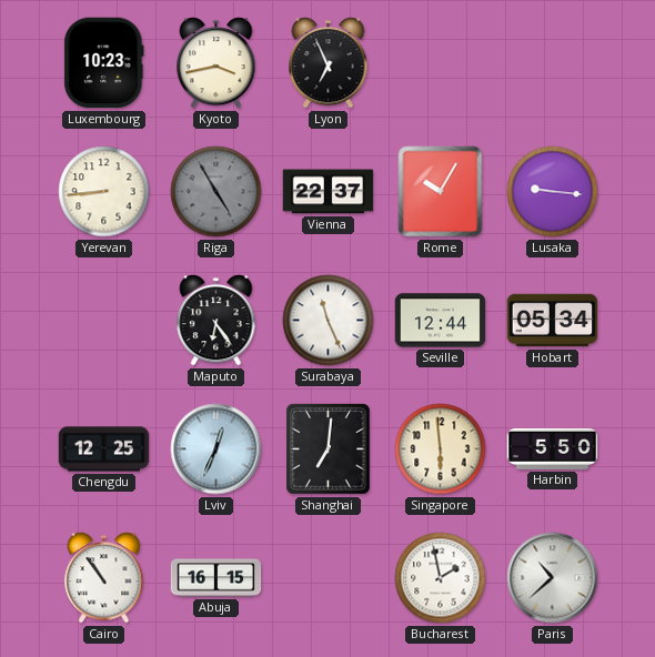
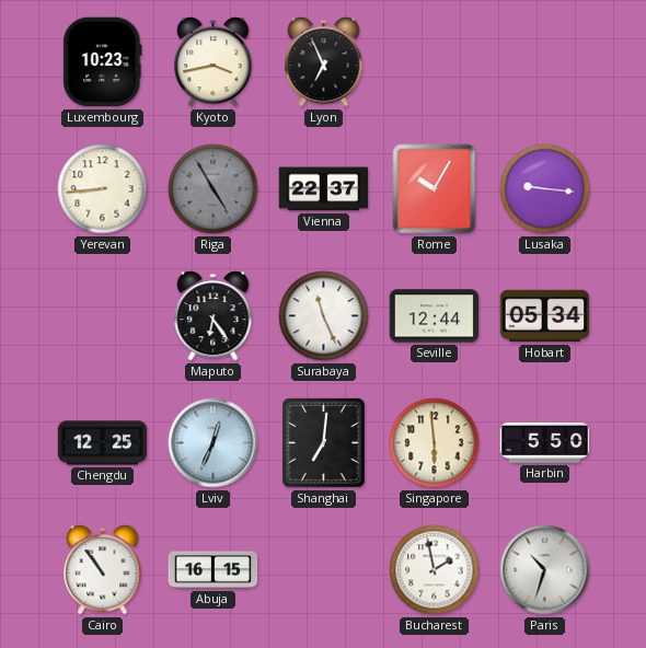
Paris: 10:38 -> 10:33 (545, 570)
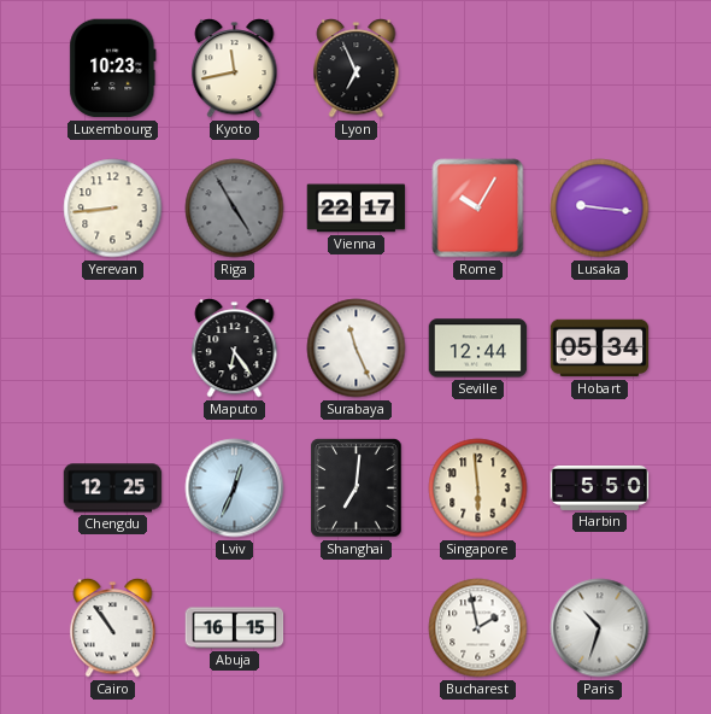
Kyoto: 3:43 -> 11:43 (235, 69)
Vienna: 22:37 -> 22:17 (357, 209)
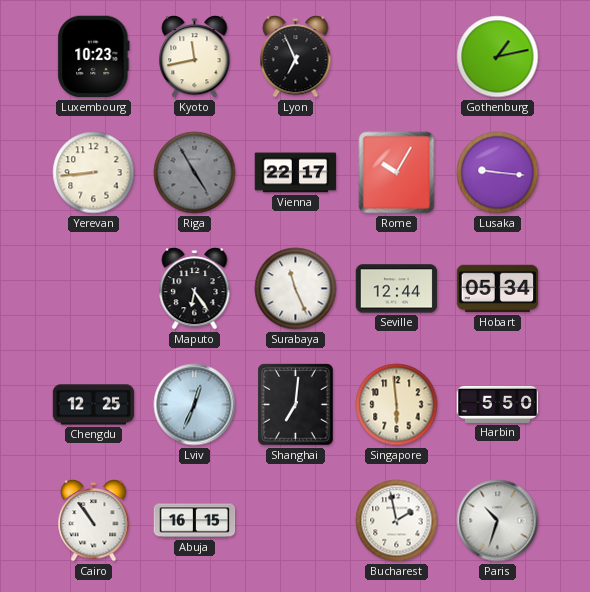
Gothenburg: none -> 1:13 (498, 57)
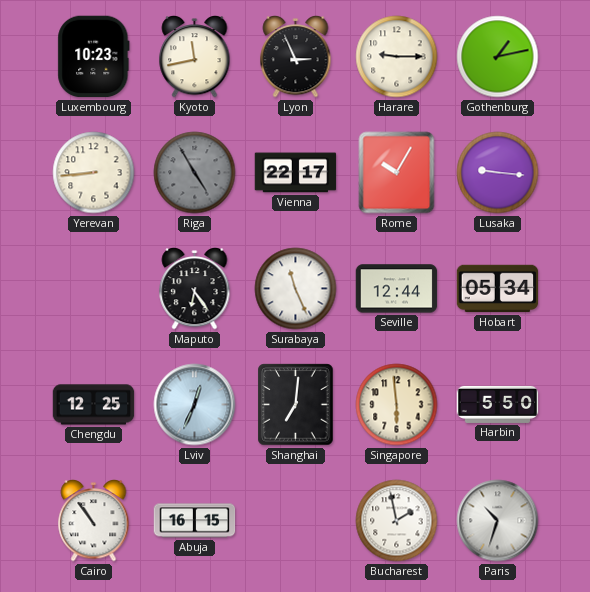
Lyon: 6:56 -> 2:56 (296, 57)
Harare: none -> 9:15 (397, 57)
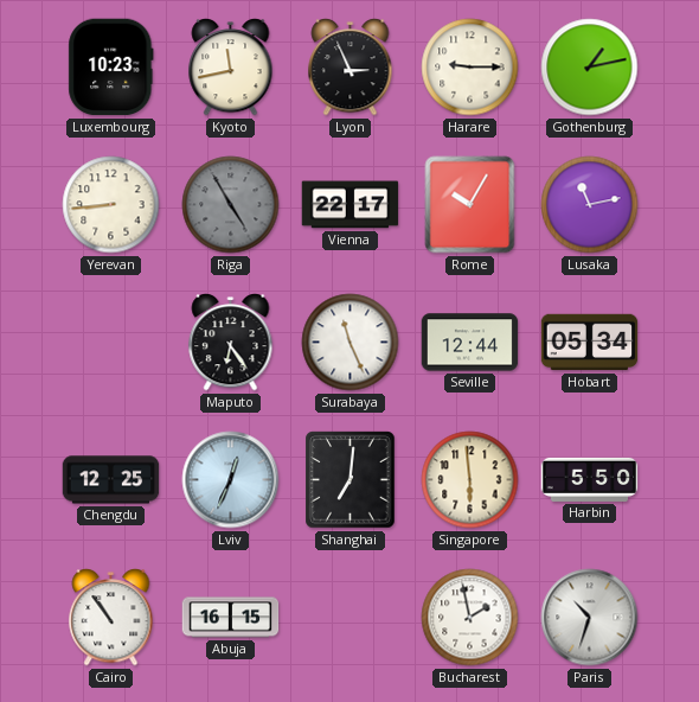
Lusaka: 9:16 -> 11:13 (590, 205)
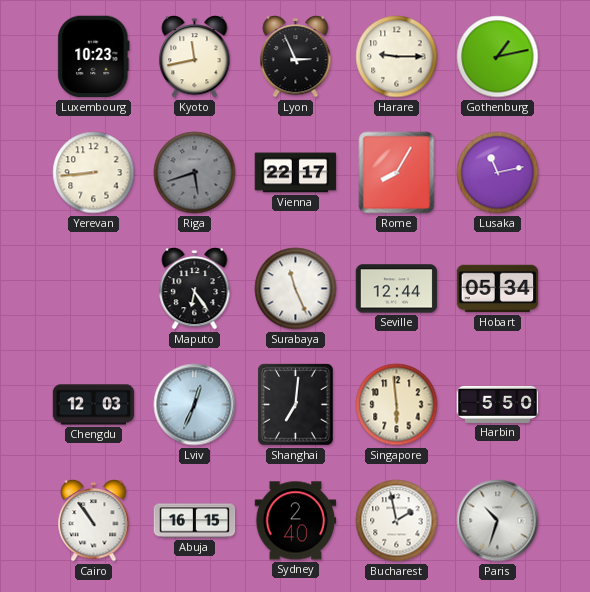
Riga: 4:55 -> 5:42 (195, 173)
Rome: 10:05 -> 8:05 (397, 173)
Chengdu: 12:25 -> 12:03 (94, 405)
Sydney: none -> 2:40 (296, 521)
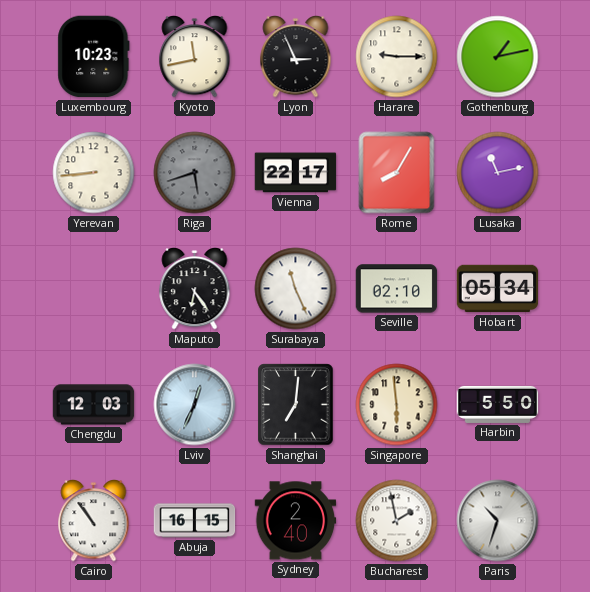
Seville: 12:44 -> 02:10 (397, 289)
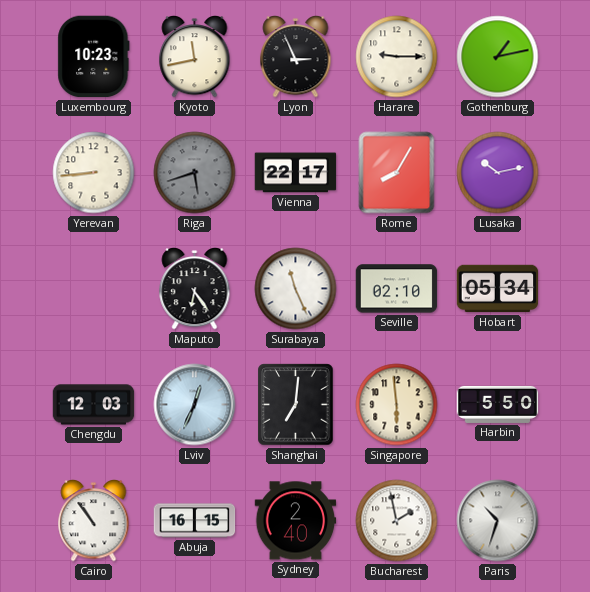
Lusaka: 11:13 -> 10:13 (498, 173)
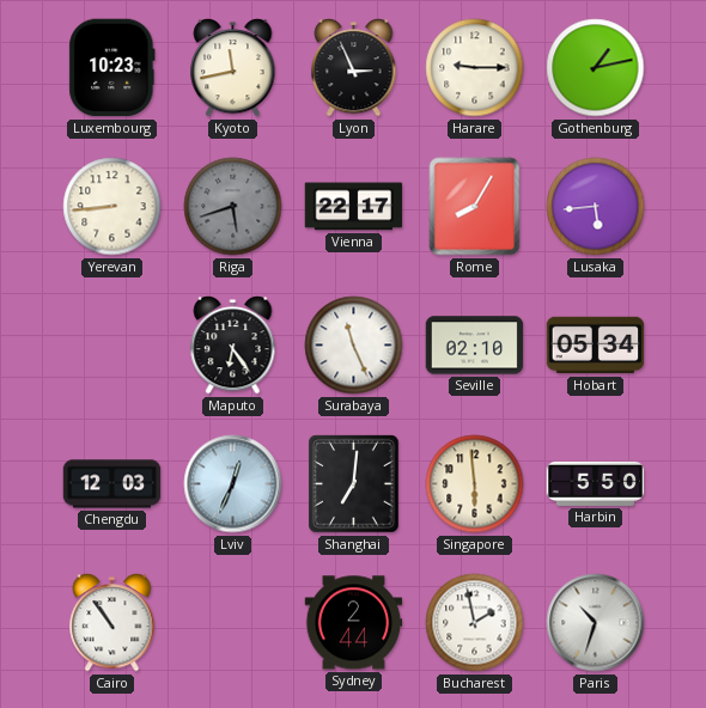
Lusaka: 10:13 -> 5:44 (596, 207)
Abuja: 16:15 -> none (195, 521)
Sydney: 2:40 -> 2:44 (354, 623)
